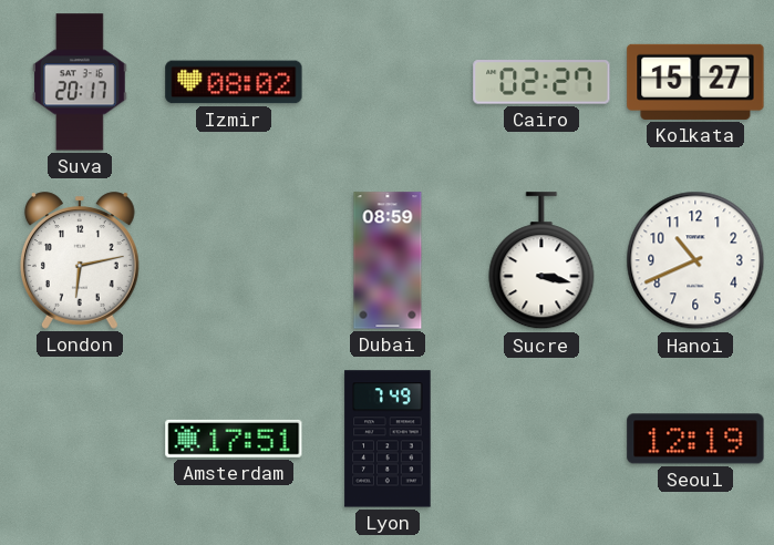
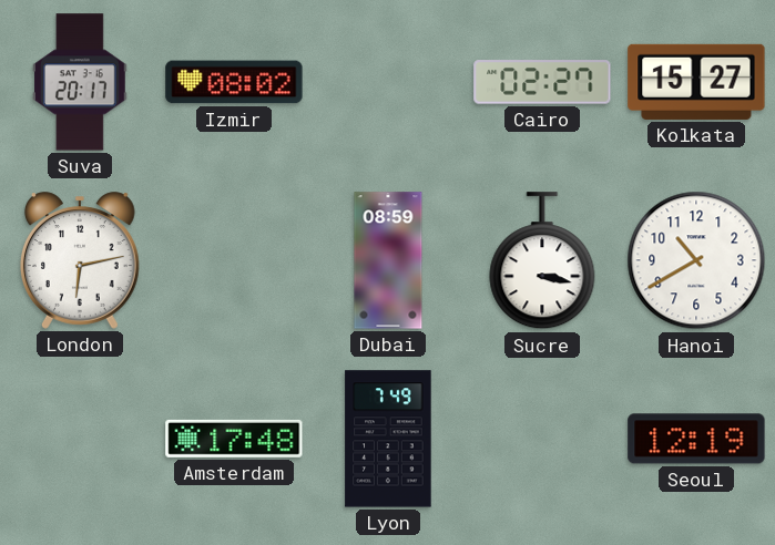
Hanoi: 10:41 -> 10:40 (696, 260)
Amsterdam: 17:51 -> 17:48 (234, 439)
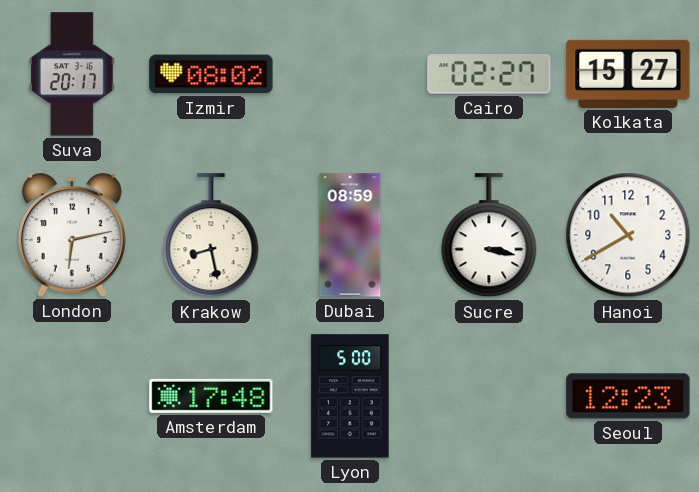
Krakow: none -> 8:28 (211, 236)
Lyon: 7:49 -> 5:00 (350, 396)
Seoul: 12:19 -> 12:23 (628, 396)
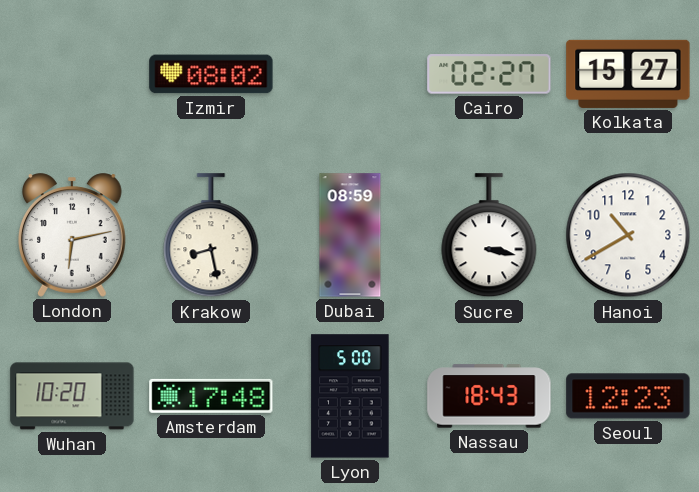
Suva: 20:17 -> none (72, 74)
Wuhan: none -> 10:20 (72, 396)
Nassau: none -> 18:43 (489, 396)
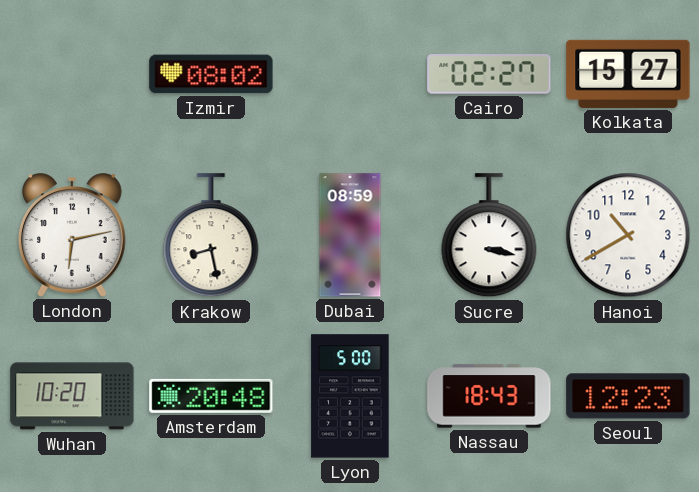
Amsterdam: 17:48 -> 20:48 (211, 396)
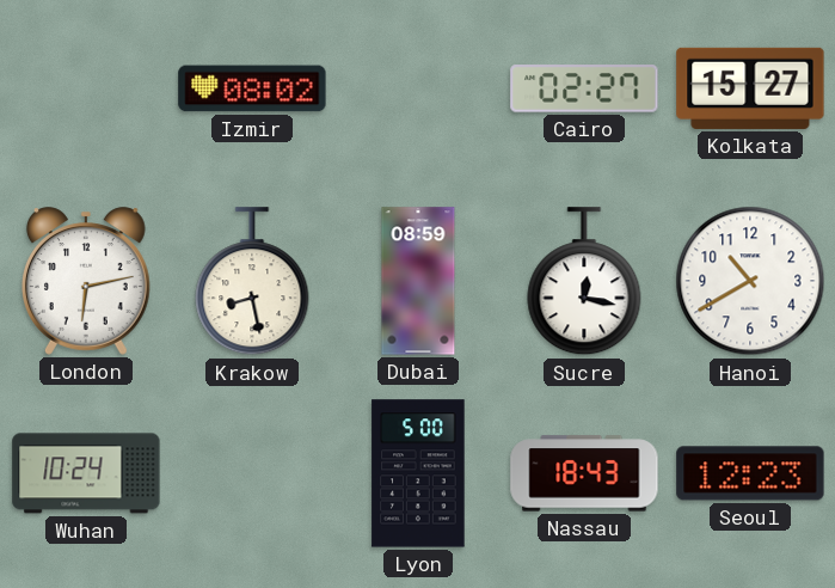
Sucre: 3:17 -> 12:17 (584, 282)
Wuhan: 10:20 -> 10:24 (86, 473)
Amsterdam: 20:48 -> none (211, 396)
